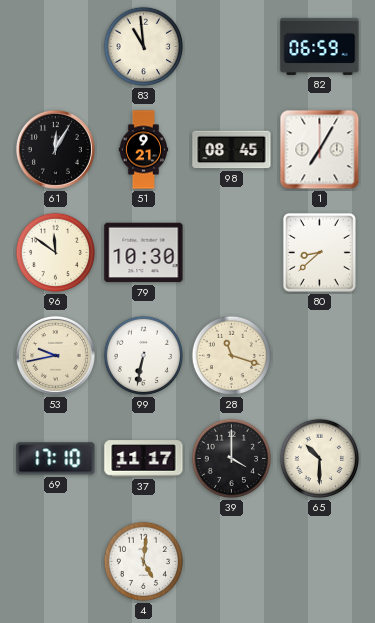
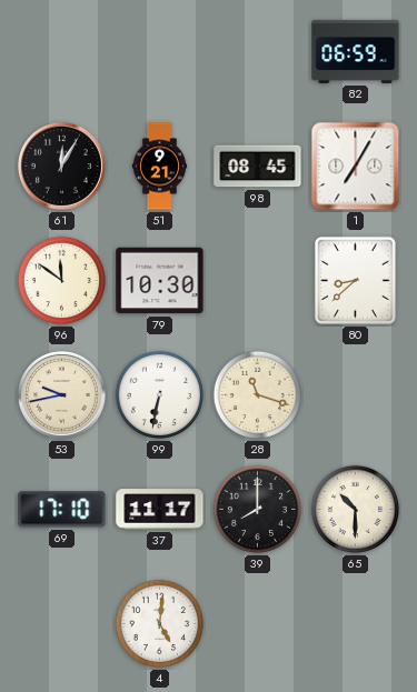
83: 10:59 -> none (144, 47)
39: 4:00 -> 8:00 (258, 510)
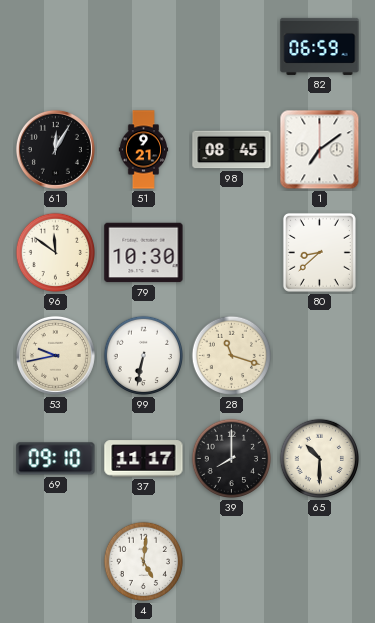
1: 7:05 -> 7:09 (320, 150)
69: 17:10 -> 09:10 (56, 459)
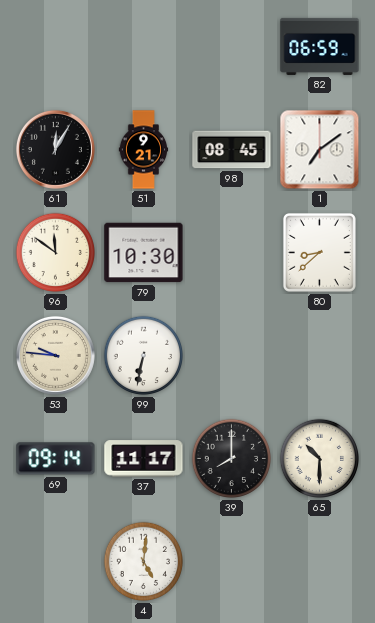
53: 9:43 -> 9:46 (55, 355)
28: 11:18 -> none (232, 356)
69: 09:10 -> 09:14 (56, 459)
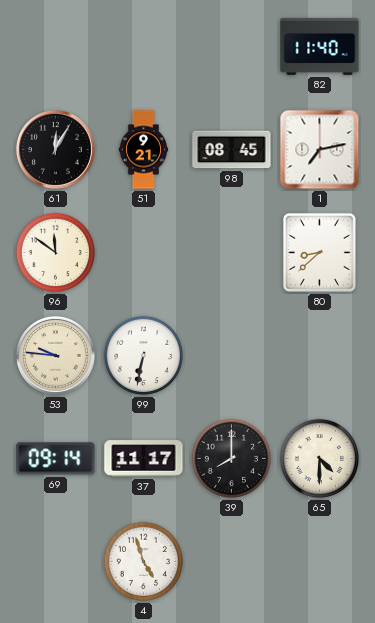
82: 06:59 -> 11:40 (320, 46)
1: 7:09 -> 7:13 (320, 150)
79: 10:30 -> none (144, 253)
65: 10:30 -> 4:30 (320, 459)
4: 5:01 -> 4:57 (144, 562)
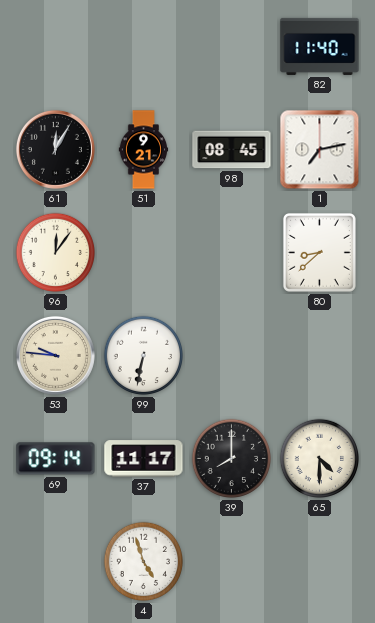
96: 11:51 -> 12:06 (56, 253)
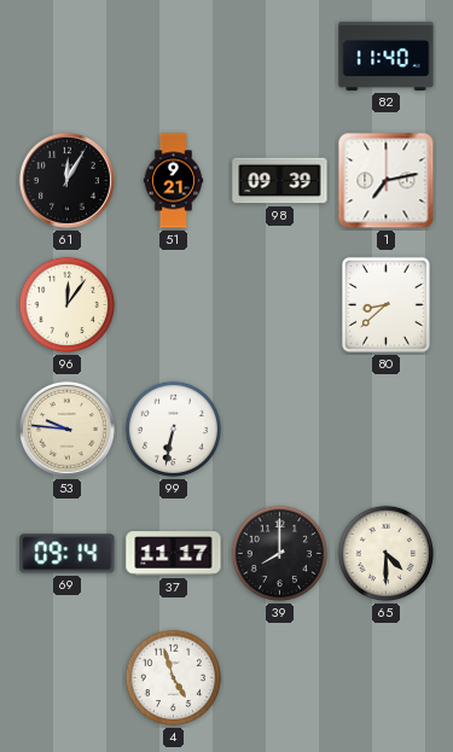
98: 08:45 -> 09:39 (280, 181)
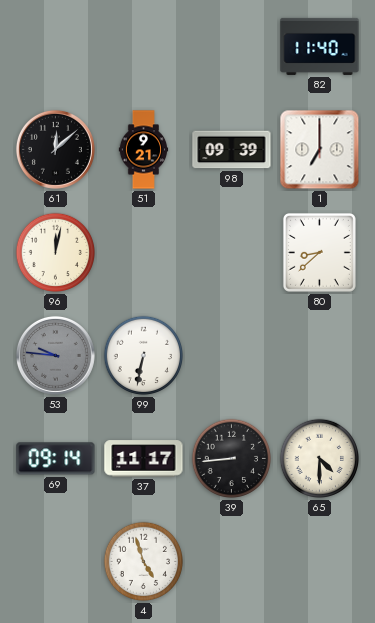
61: 12:05 -> 12:08 (55, 149)
1: 7:13 -> 7:00 (320, 150)
96: 12:06 -> 12:02 (56, 253)
53 dial: cream -> grey (55, 355)
39: 8:00 -> 8:44 (232, 459)
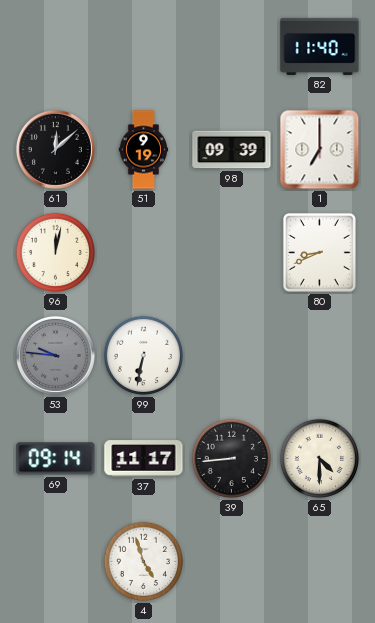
51: 9:21 -> 9:19 (144, 150)
80: 8:38 -> 8:41 (319, 252)
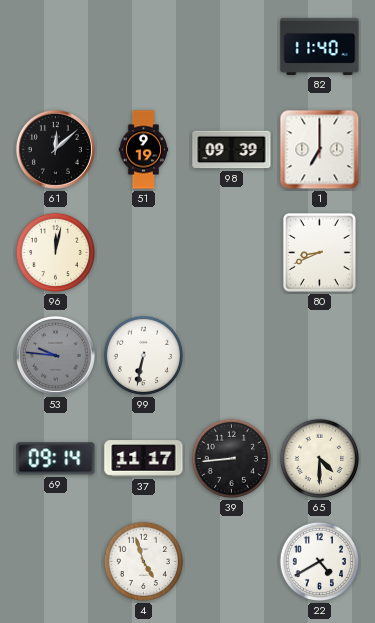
22: none -> 4:40 (320, 562)
